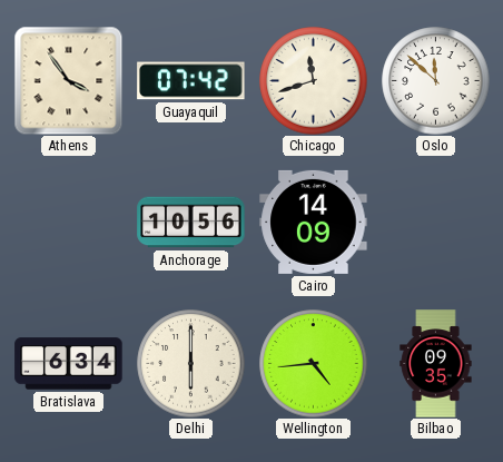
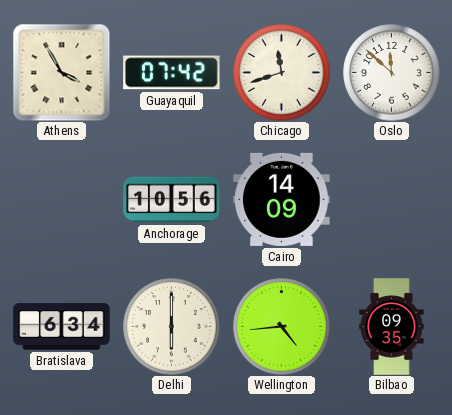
Athens: 3:54 -> 3:55 (61, 72)
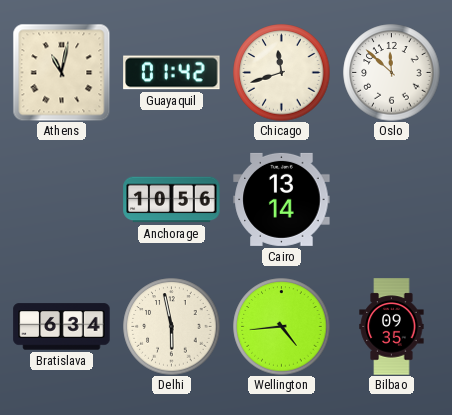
Athens: 3:55 -> 11:02 (61, 72)
Guayaquil: 07:42 -> 01:42 (172, 73)
Cairo: 14:09 -> 13:14 (282, 199)
Delhi: 6:00 -> 5:58 (172, 327)
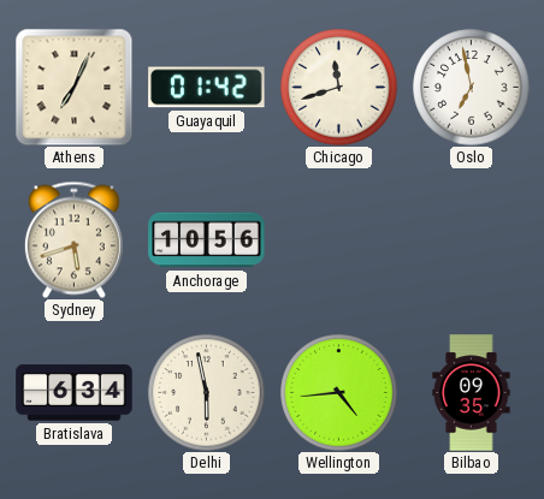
Athens: 11:02 -> 7:04 (73, 87)
Oslo: 11:52 -> 6:58 (472, 88)
Sydney: none -> 5:42 (73, 239)
Cairo: 13:14 -> none (282, 199)
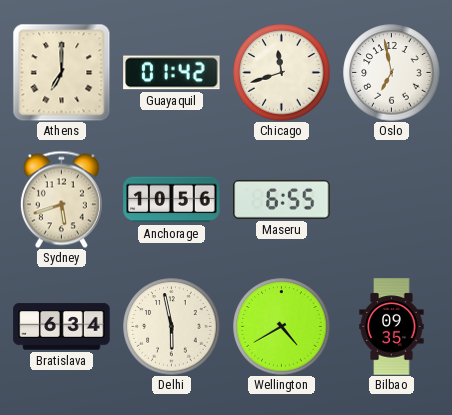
Athens: 7:04 -> 7:00 (61, 72)
Maseru: none -> 6:55 (282, 199)
Wellington: 4:44 -> 4:40 (282, 327)
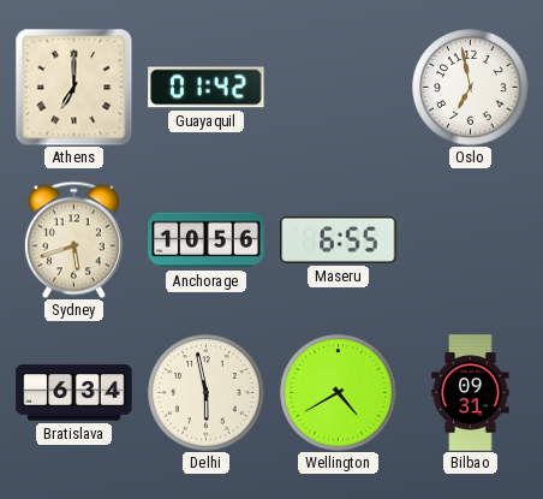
Chicago: 11:42 -> none (282, 73)
Bilbao: 09:35 -> 09:31 (471, 393)
